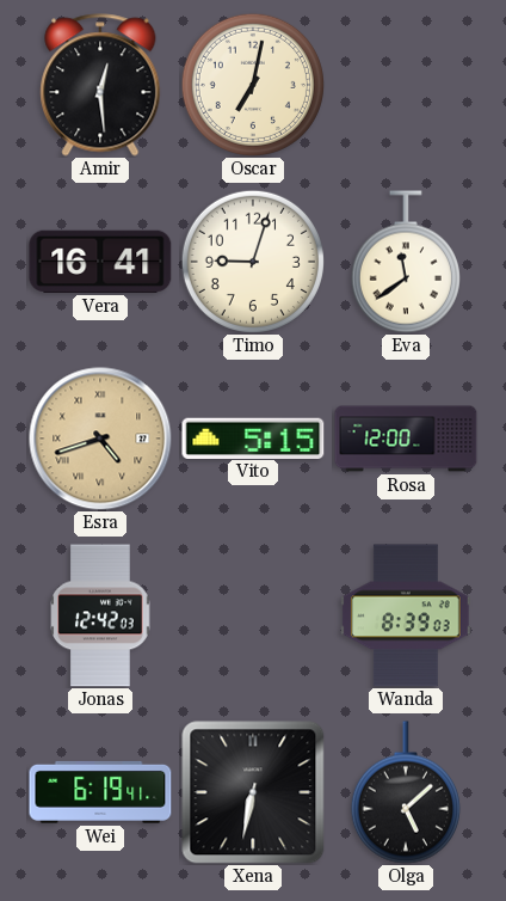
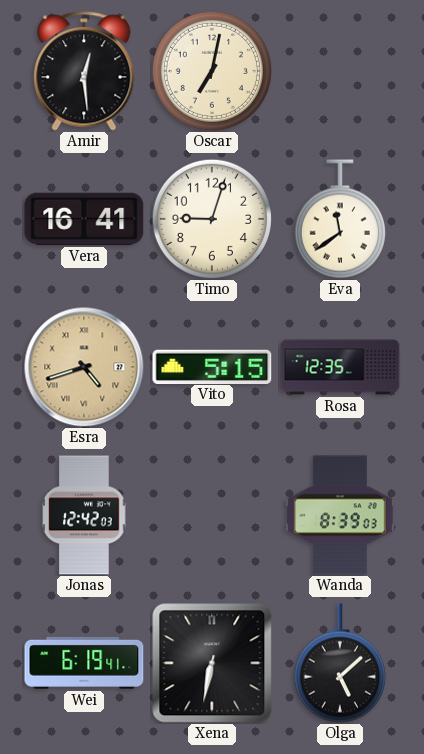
Rosa: 12:00 -> 12:35 (340, 367)
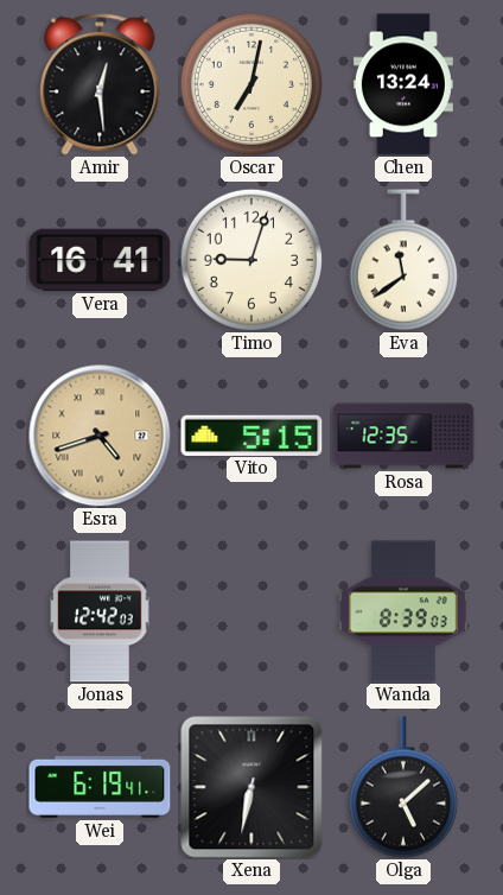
Chen: none -> 13:24 (403, 84)
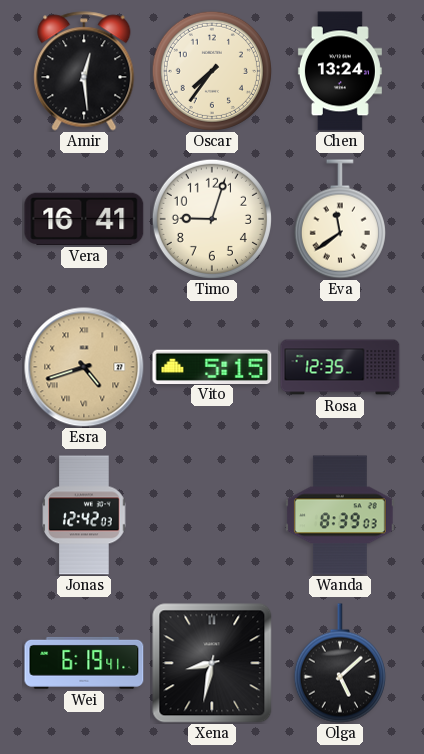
Oscar: 7:02 -> 7:36 (212, 71)
Xena: 6:32 -> 8:32 (212, 663)
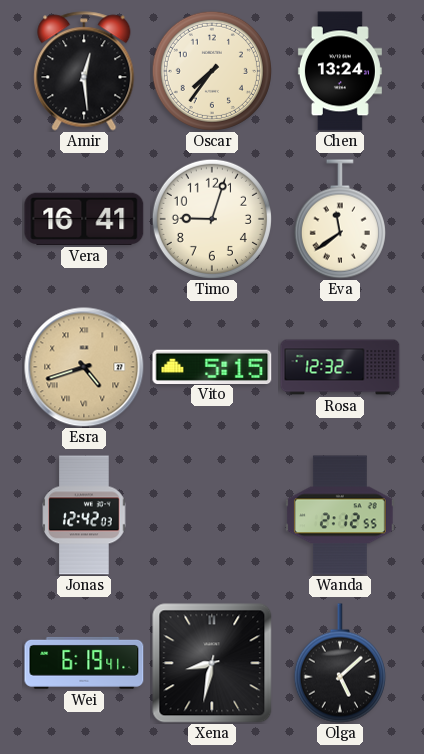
Rosa: 12:35 -> 12:32 (340, 367)
Wanda: 8:39 -> 2:12 (341, 515)
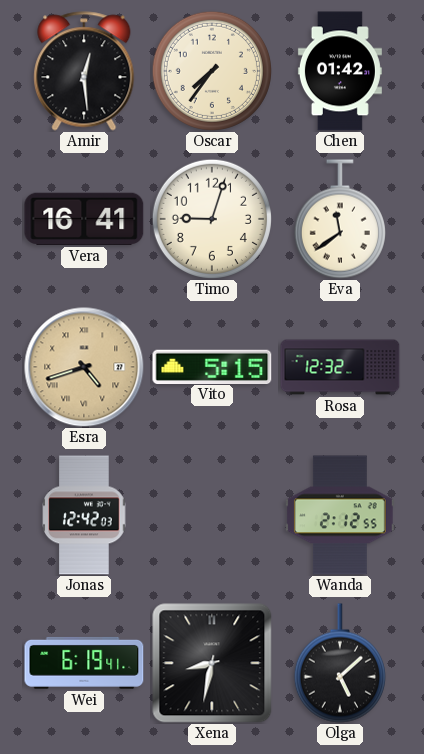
Chen: 13:24 -> 01:42 (340, 71)
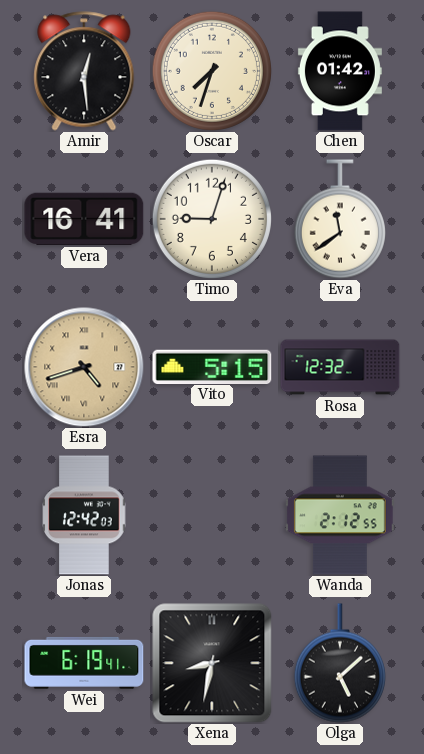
Oscar: 7:36 -> 7:33 (212, 71)
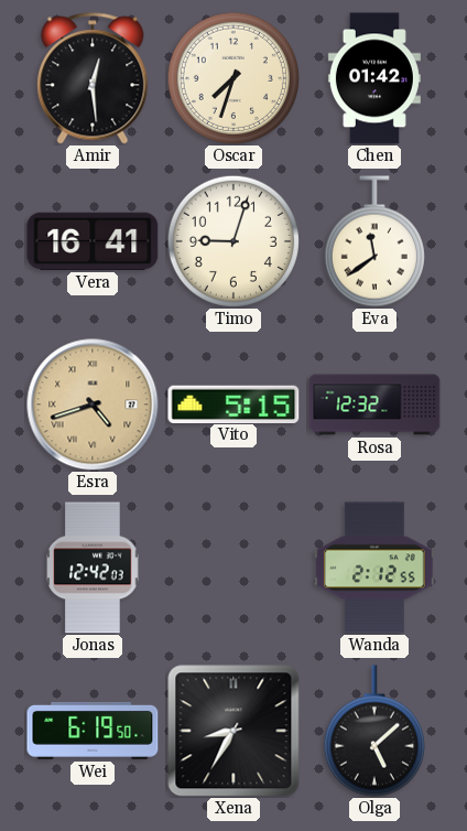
Wei: 6:19:41 -> 6:19:50 (93, 731)
Xena: 8:32 -> 8:35 (233, 731)
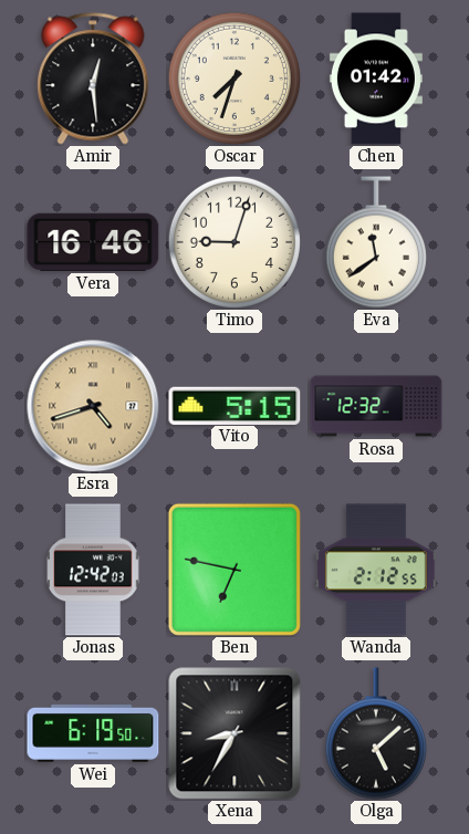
Vera: 16:41 -> 16:46 (93, 242)
Ben: none -> 6:47 (234, 570)
